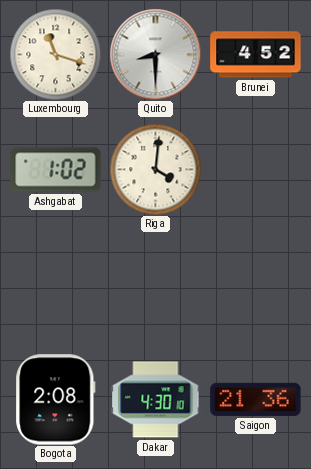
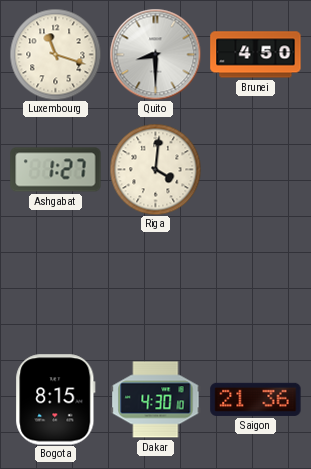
Brunei: 4:52 -> 4:50 (256, 55)
Ashgabat: 1:02 -> 1:27 (56, 170)
Bogota: 2:08 -> 8:15 (56, 400)
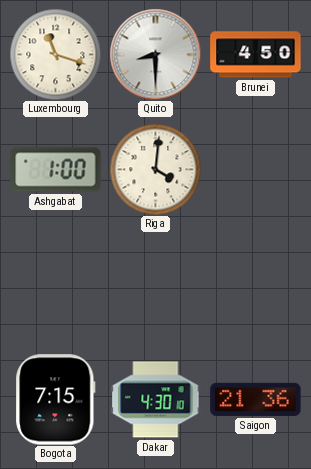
Ashgabat: 1:27 -> 1:00 (56, 170)
Bogota: 8:15 -> 7:15 (56, 400)
